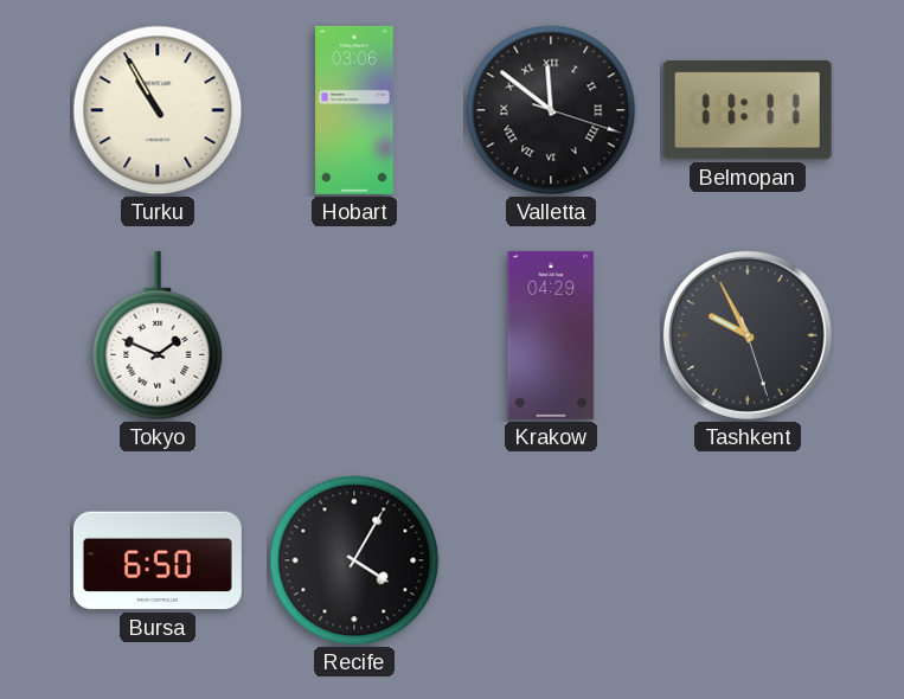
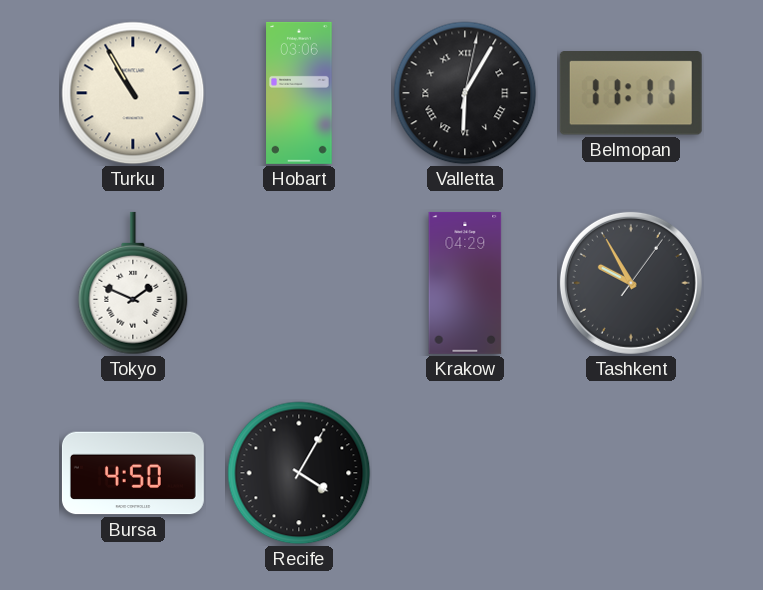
Valletta: 11:51 -> 6:05 (465, 93)
Tashkent: 9:55:27 -> 9:55:06 (631, 283)
Bursa: 6:50 -> 4:50 (133, 473)
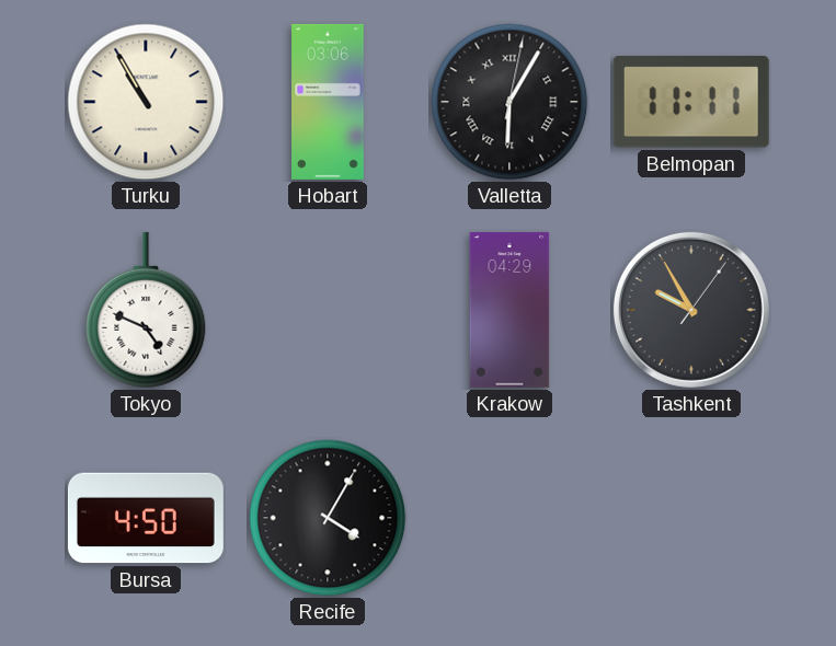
Tokyo: 1:49 -> 4:49 (146, 310)
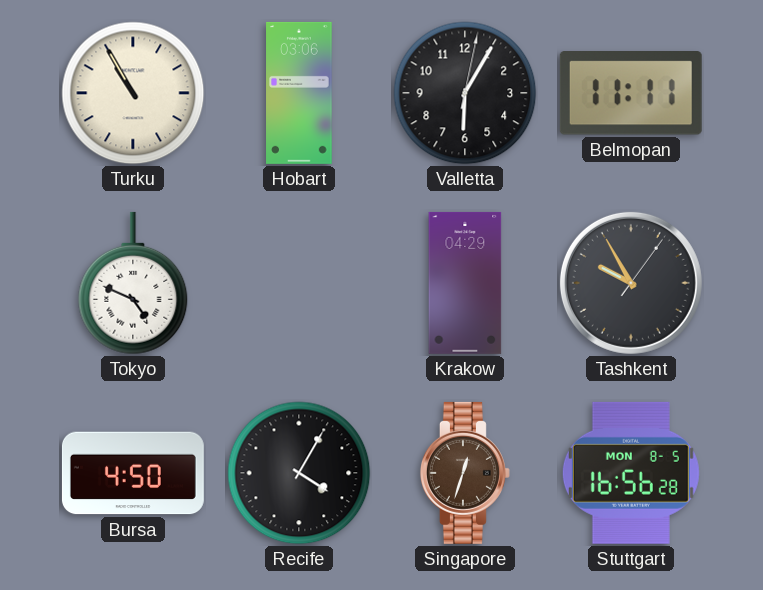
Valletta numerals: Roman -> Arabic (465, 93)
Singapore: none -> 12:33 (465, 473)
Stuttgart: none -> 16:56 (631, 473)
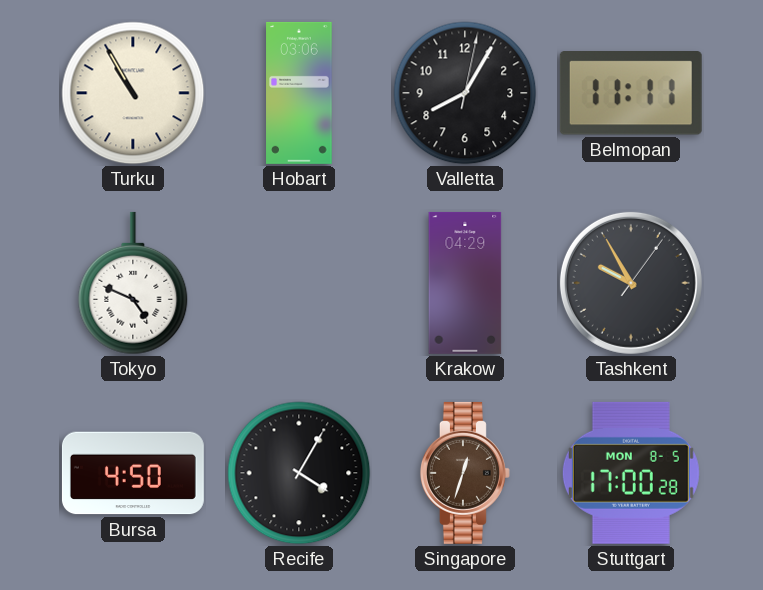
Valletta: 6:05 -> 8:05 (465, 93)
Stuttgart: 16:56 -> 17:00 (631, 473)
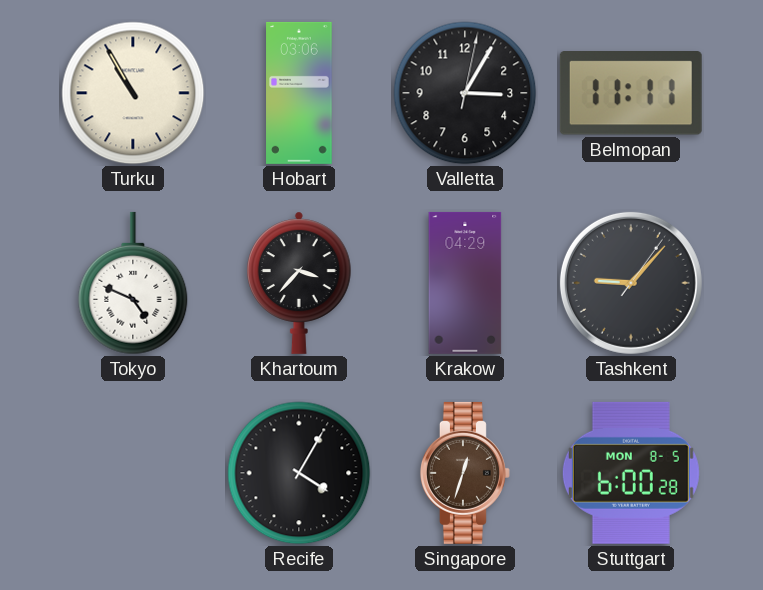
Valletta: 8:05 -> 3:05 (465, 93)
Khartoum: none -> 3:37 (299, 283)
Tashkent: 9:55 -> 9:07 (631, 283)
Bursa: 4:50 -> none (133, 473)
Stuttgart: 17:00 -> 6:00 (631, 473)
